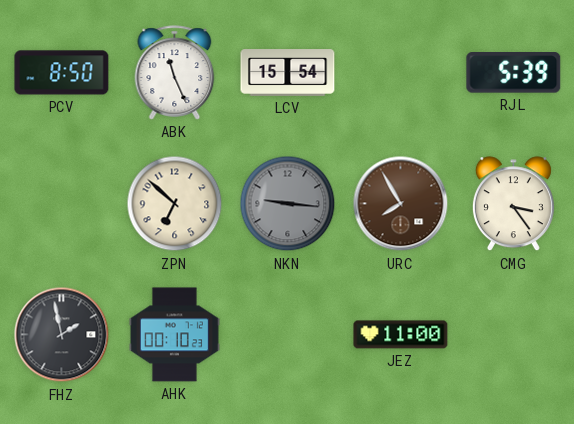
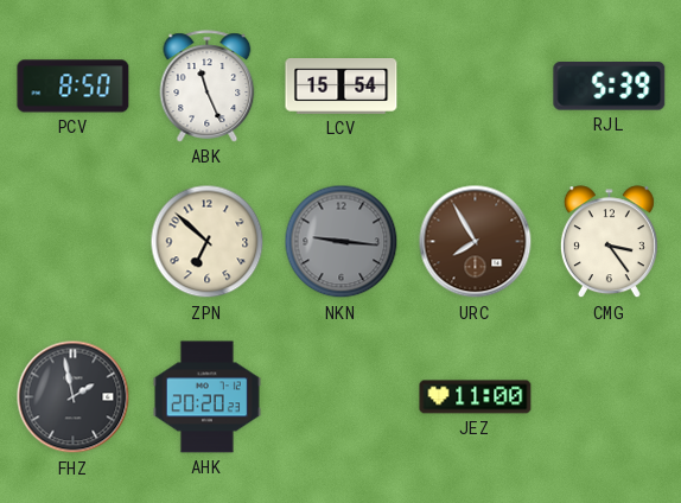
AHK: 00:10 -> 20:20 (206, 397)
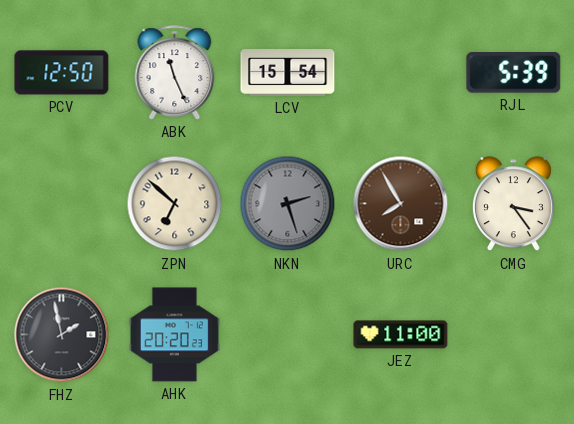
PCV: 8:50 -> 12:50 (62, 73)
NKN: 9:16 -> 2:27 (288, 204)
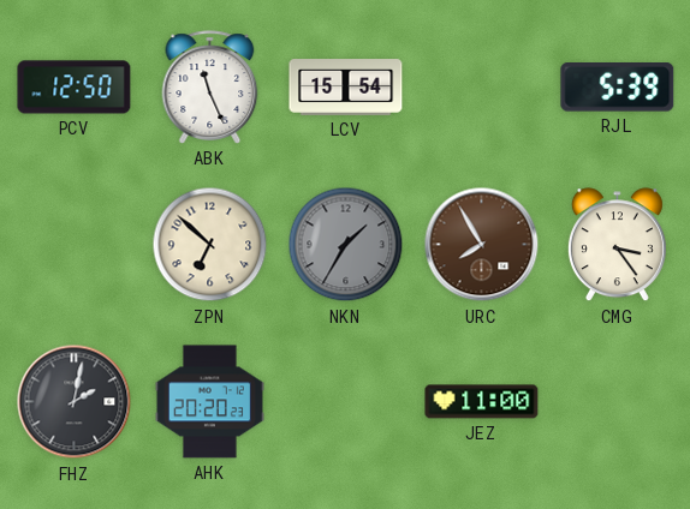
NKN: 2:27 -> 1:35 (346, 245)
FHZ: 1:58 -> 2:02 (75, 402)
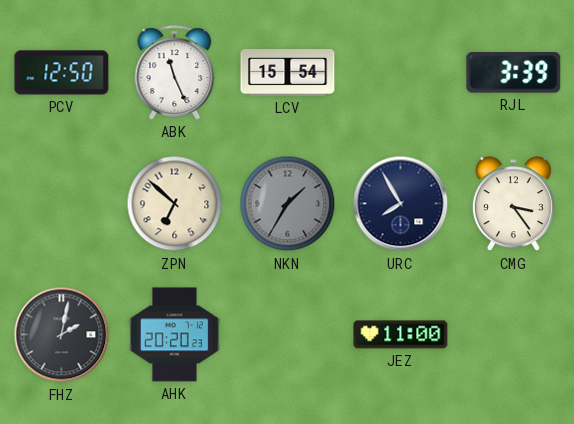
RJL: 5:39 -> 3:39 (514, 73)
URC dial: brown -> navy (401, 204)
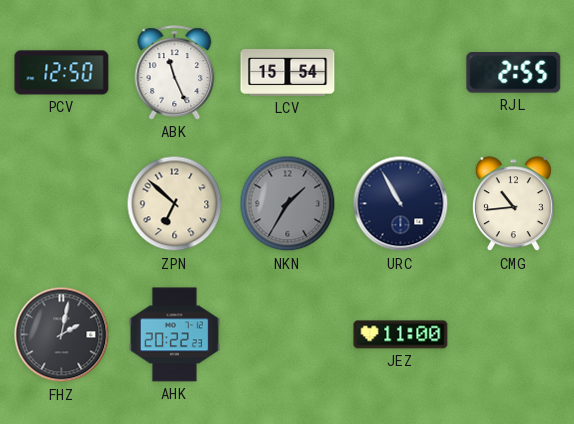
RJL: 3:39 -> 2:55 (514, 73)
URC: 7:55 -> 10:55 (401, 204)
CMG: 3:24 -> 10:44 (513, 204)
AHK: 20:20 -> 20:22 (174, 335)
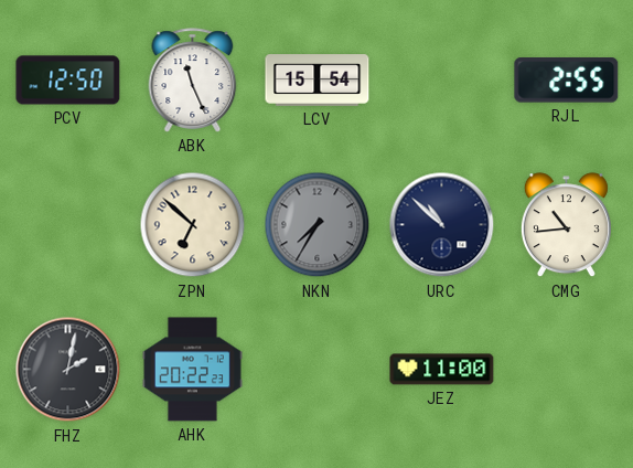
NKN: 1:35 -> 7:35 (318, 225)
URC: 10:55 -> 10:52 (442, 225)
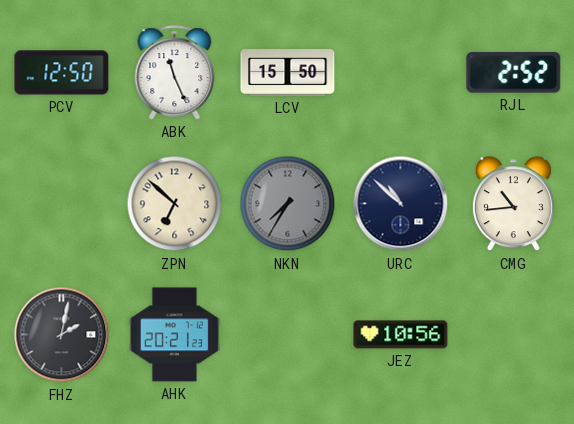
LCV: 15:54 -> 15:50 (288, 73)
RJL: 2:55 -> 2:52 (514, 73)
AHK: 20:22 -> 20:21 (174, 335)
JEZ: 11:00 -> 10:56 (401, 335)
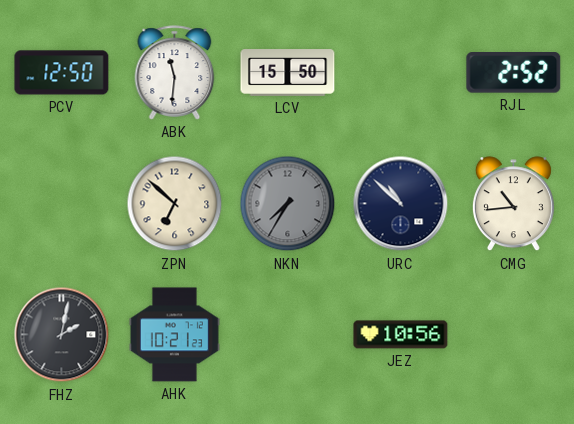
ABK: 11:26 -> 11:31 (175, 73)
AHK: 20:21 -> 10:21 (174, 335)
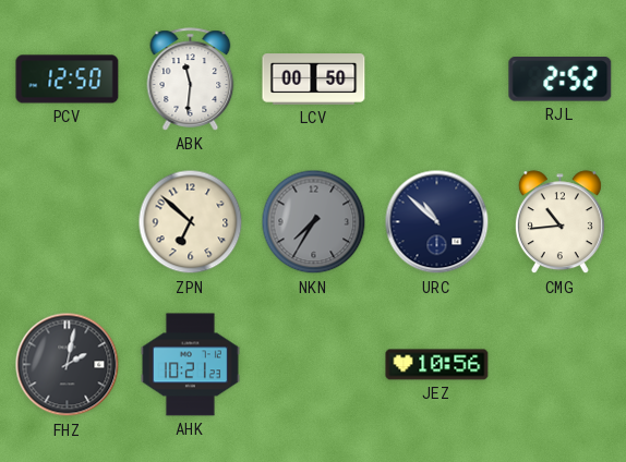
LCV: 15:50 -> 00:50 (314, 80)
